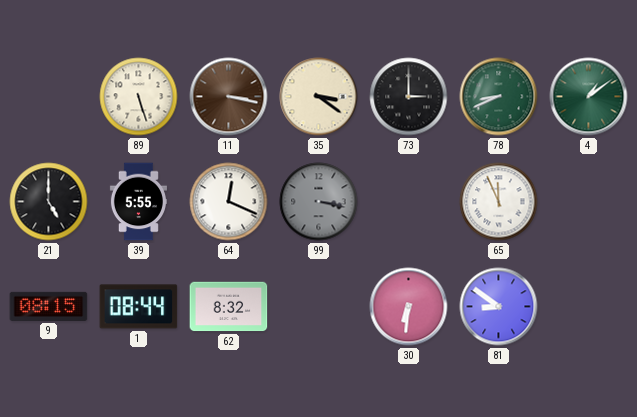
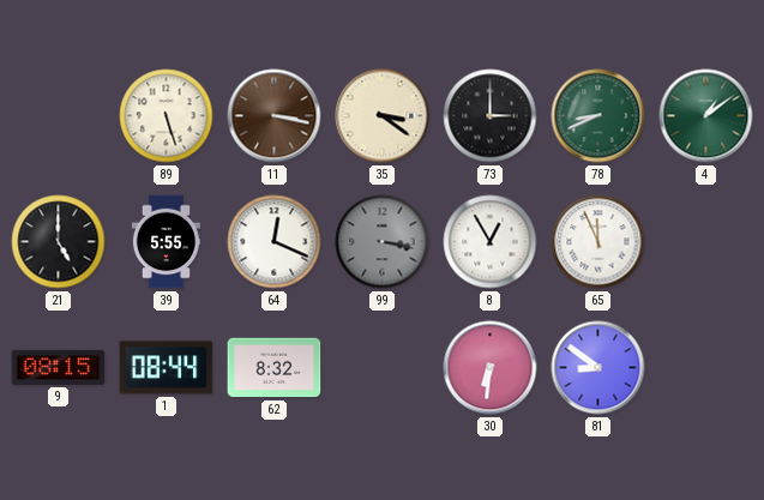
8: none -> 12:55 (491, 242)
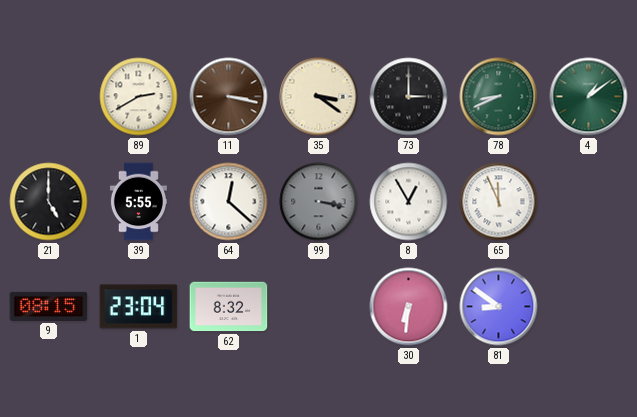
89: 5:27 -> 2:40 (139, 97)
64: 12:19 -> 12:22 (229, 202)
1: 08:44 -> 23:04 (139, 307)
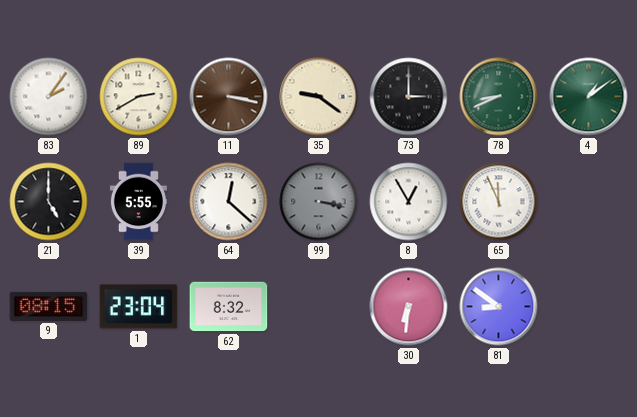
83: none -> 2:06 (49, 97)
35: 3:21 -> 9:21 (319, 97)
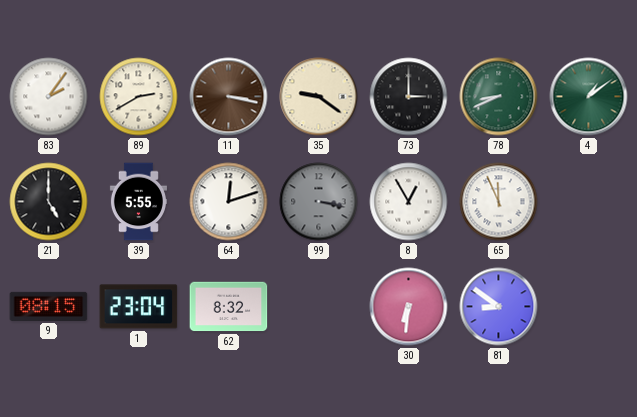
64: 12:22 -> 12:12 (229, 202)
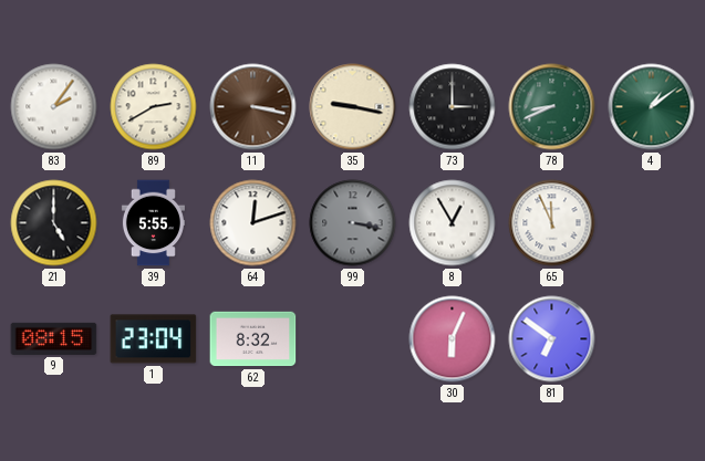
35: 9:21 -> 9:17 (353, 107)
30: 6:31 -> 6:04 (453, 339)
81: 8:51 -> 6:51 (552, 339)
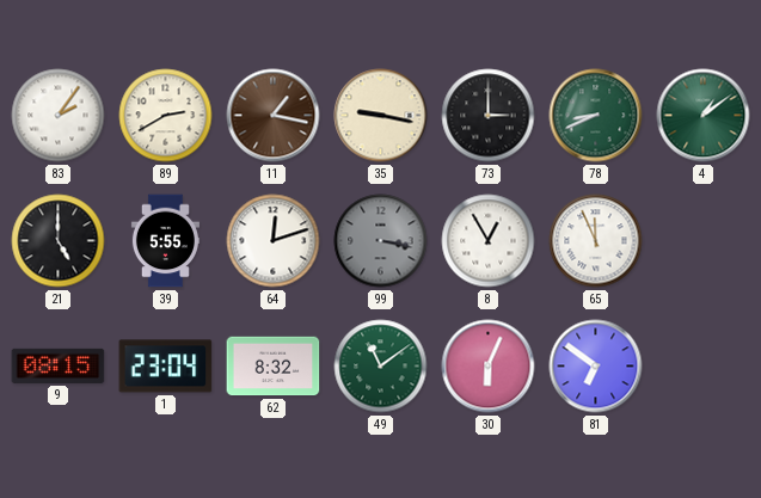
11: 3:17 -> 1:17 (274, 116)
49: none -> 11:09 (381, 367)
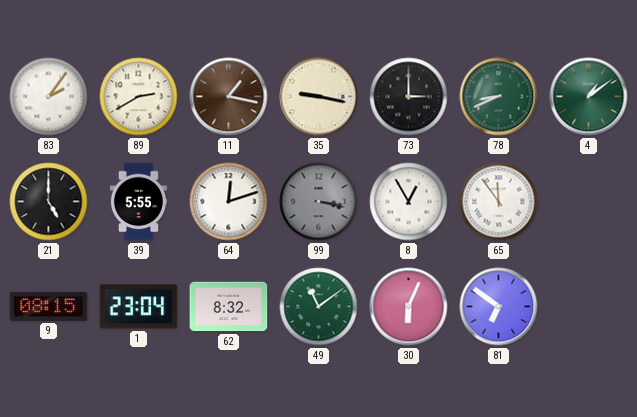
65: 11:56 -> 11:54 (499, 202)
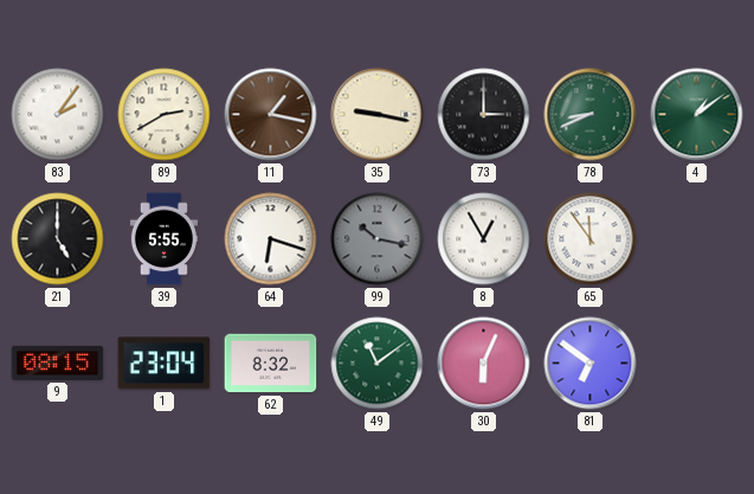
64: 12:12 -> 6:18 (271, 239)
99: 3:17 -> 10:17 (378, 239)
